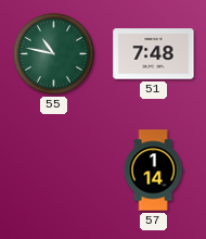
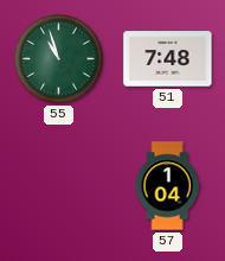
55: 10:47 -> 10:57 (58, 58)
57: 1:14 -> 1:04 (167, 186)
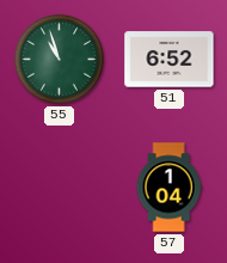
51: 7:48 -> 6:52 (170, 60)
